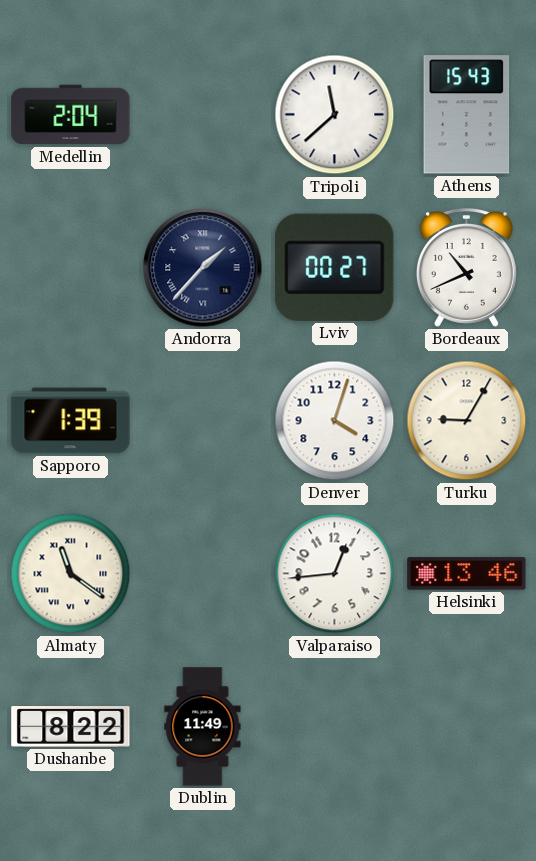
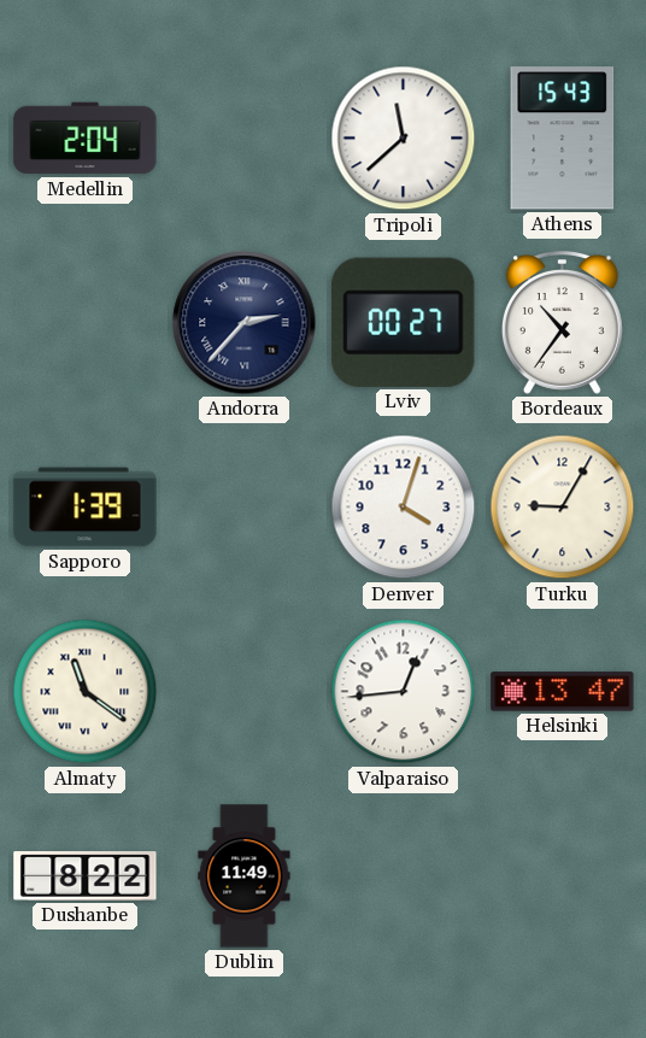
Andorra: 1:37 -> 2:37 (245, 323)
Bordeaux: 10:41 -> 10:36 (562, 323)
Helsinki: 13:46 -> 13:47 (563, 692)
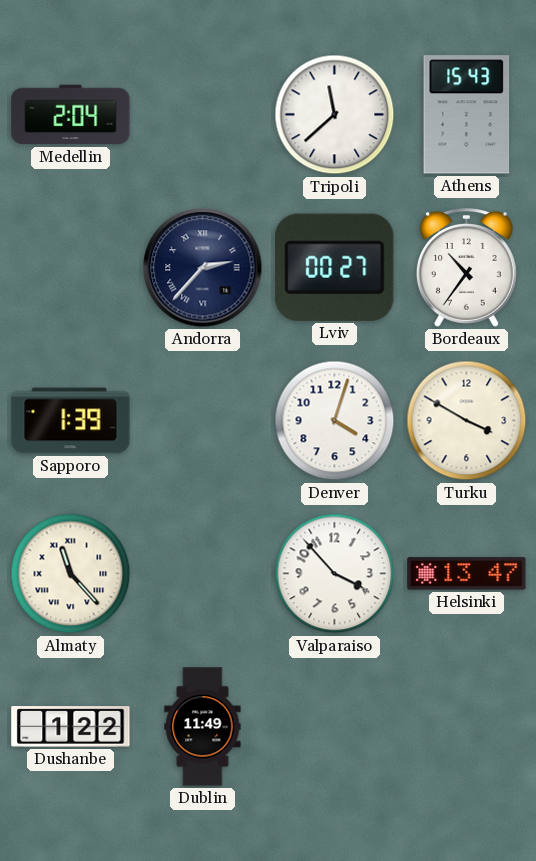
Turku: 9:05 -> 3:50 (467, 421)
Almaty: 11:21 -> 11:23 (71, 574)
Valparaiso: 12:44 -> 3:53 (335, 574)
Dushanbe: 8:22 -> 1:22 (71, 727)
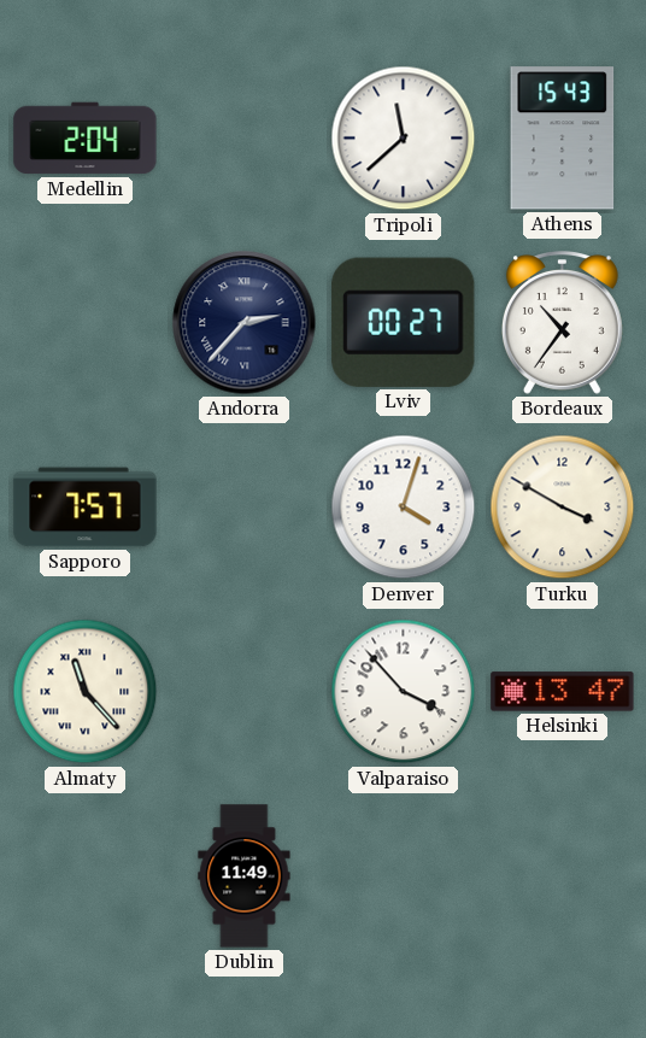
Sapporo: 1:39 -> 7:57 (86, 508)
Dushanbe: 1:22 -> none (71, 727)
